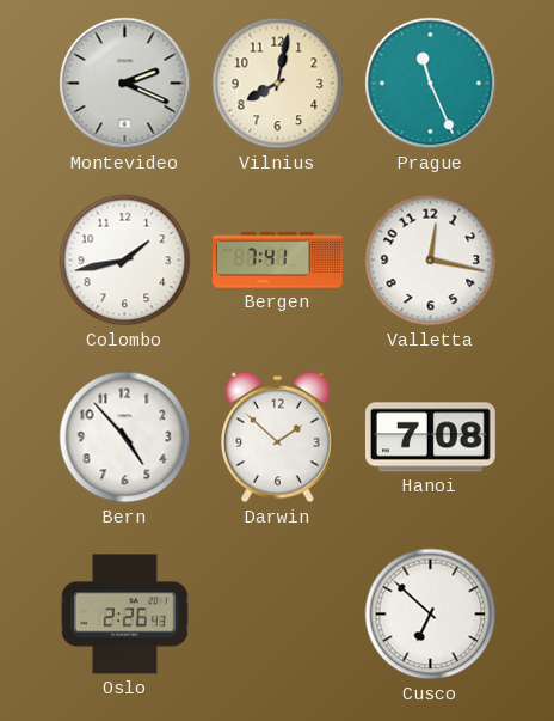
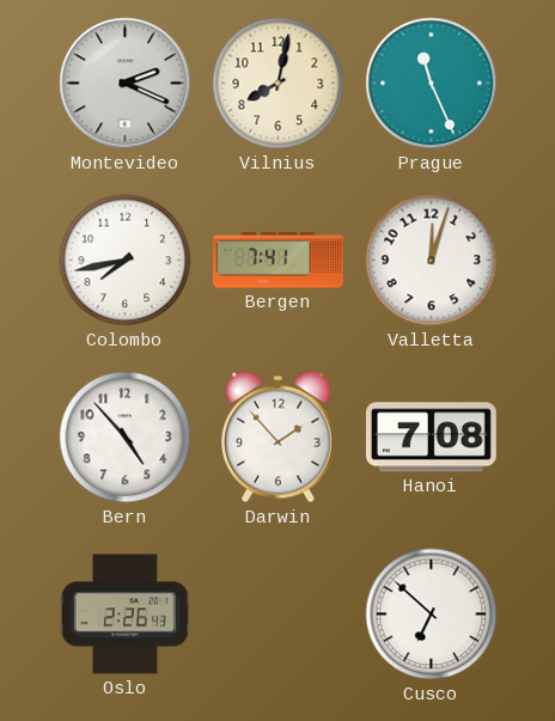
Colombo: 1:43 -> 7:43 (126, 261)
Valletta: 12:17 -> 12:03 (432, 261)
Darwin: 1:52 -> 1:53 (279, 438)
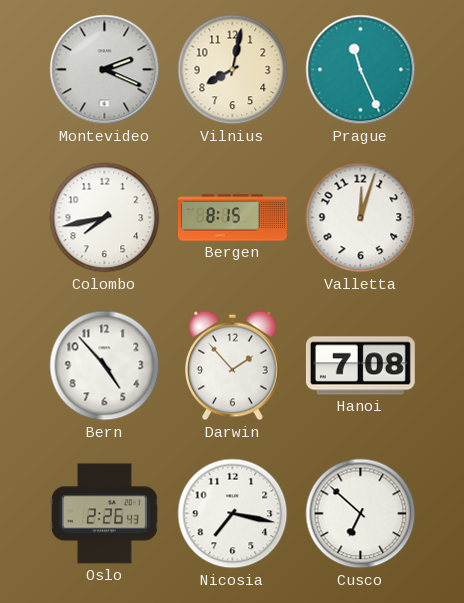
Bergen: 7:41 -> 8:15 (232, 218)
Nicosia: none -> 7:17 (233, 514)
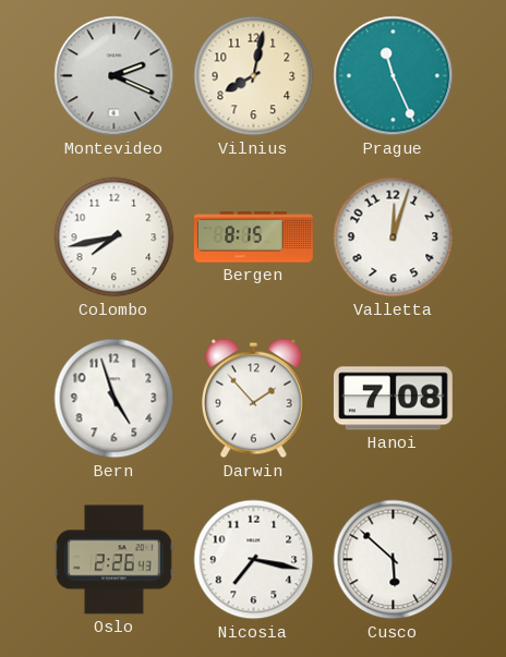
Bern: 4:53 -> 4:57 (115, 399)
Cusco: 6:52 -> 5:52 (394, 560)
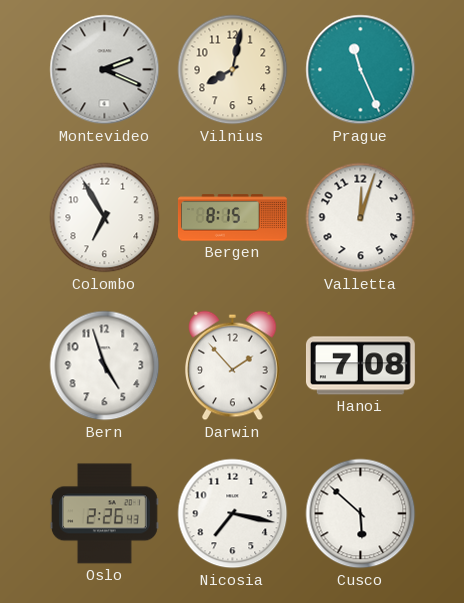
Colombo: 7:43 -> 6:55 (105, 218)
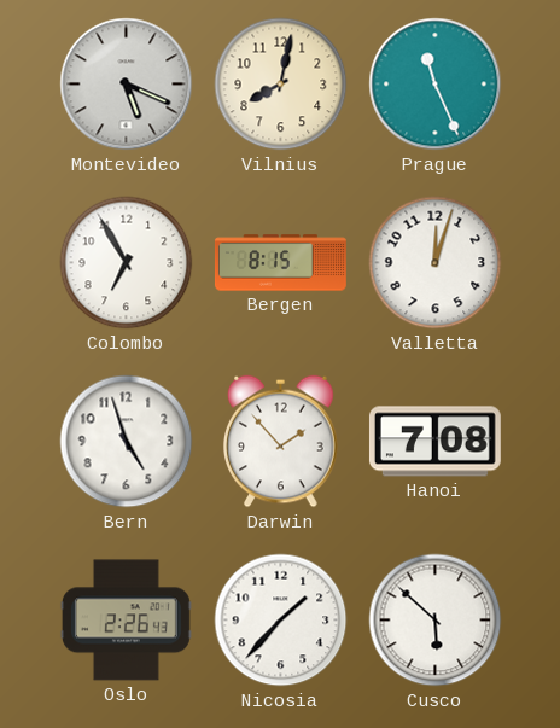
Montevideo: 2:19 -> 5:19 (127, 85)
Nicosia: 7:17 -> 1:37 (281, 621)
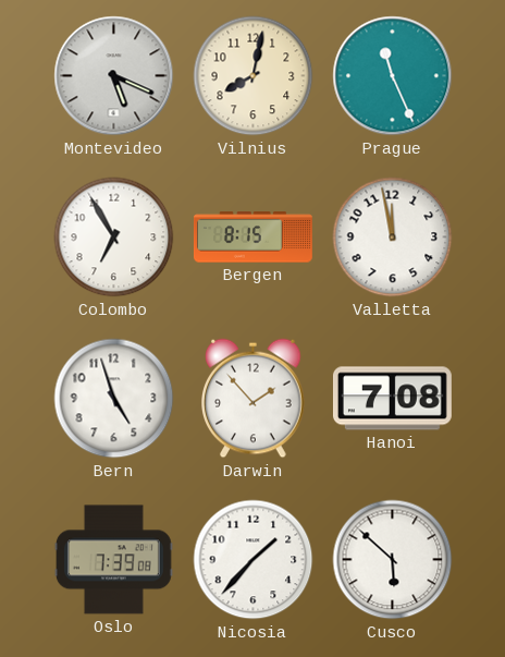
Valletta: 12:03 -> 11:58 (393, 238)
Oslo: 2:26 -> 7:39 (113, 560)
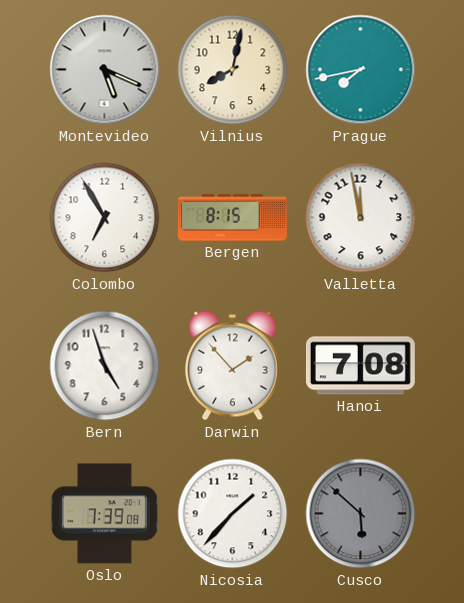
Prague: 11:26 -> 7:43 (361, 70)
Cusco dial: white -> grey (361, 514)
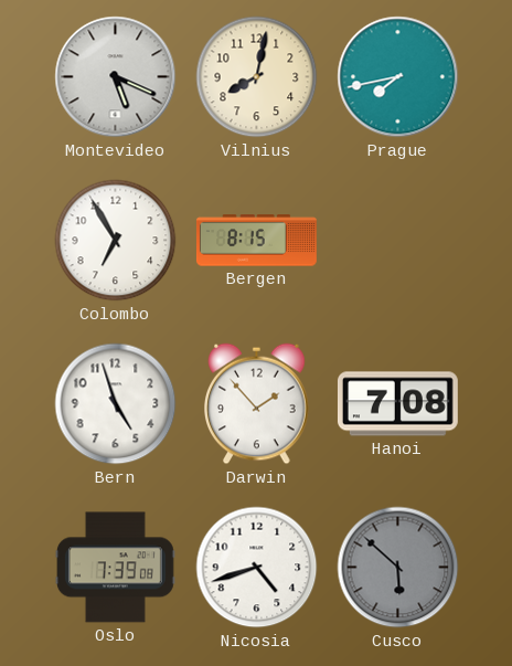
Valletta: 11:58 -> none (361, 218)
Nicosia: 1:37 -> 4:42 (257, 568)
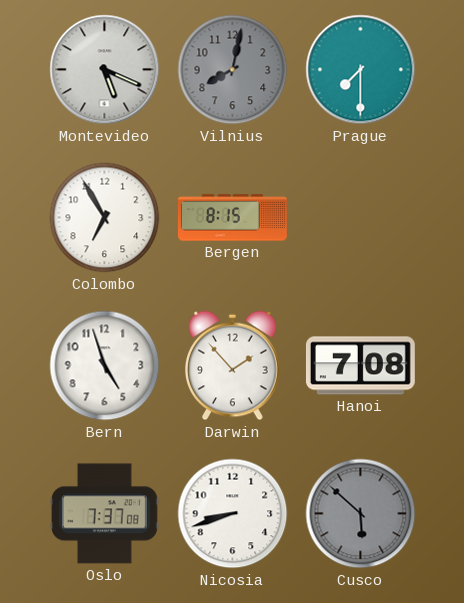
Vilnius dial: cream -> grey (233, 70)
Prague: 7:43 -> 7:30 (361, 70)
Oslo: 7:39 -> 7:37 (104, 514)
Nicosia: 4:42 -> 8:42 (233, 514)
